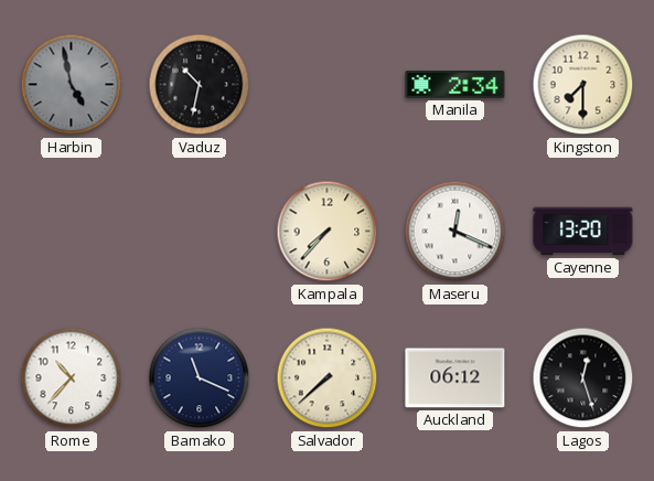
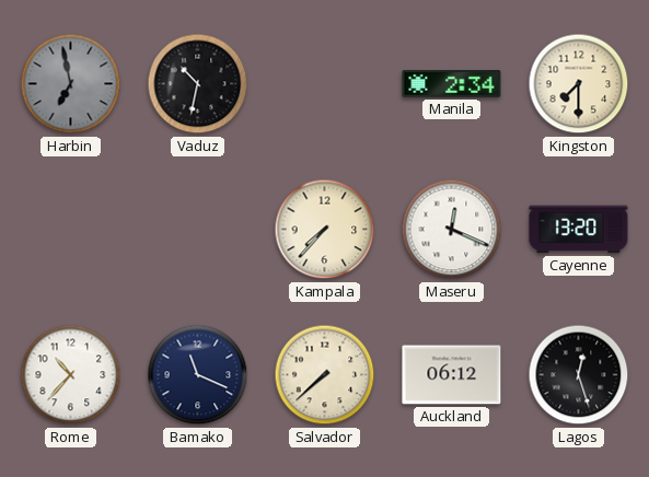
Harbin: 4:58 -> 6:58 (71, 84)
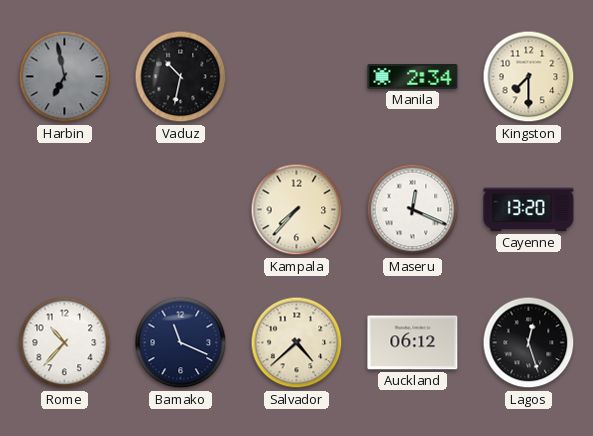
Salvador: 7:38 -> 4:38 (297, 343)
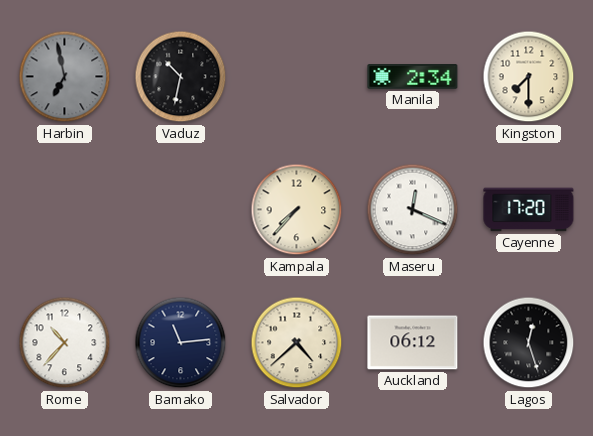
Cayenne: 13:20 -> 17:20 (529, 210)
Bamako: 11:19 -> 11:14 (181, 343)
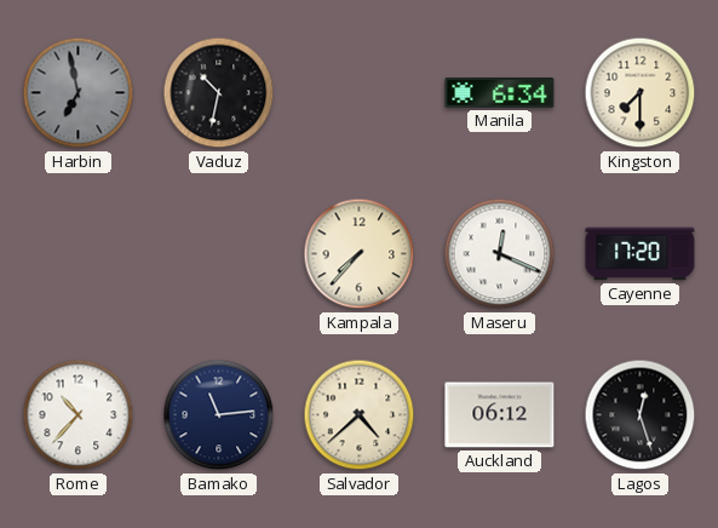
Manila: 2:34 -> 6:34 (500, 93)
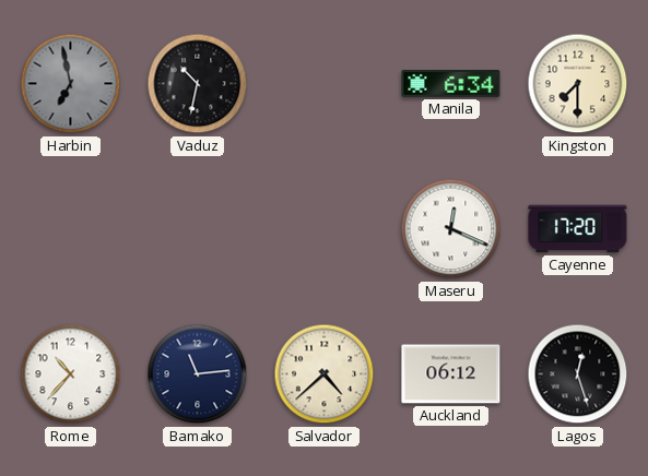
Kampala: 7:37 -> none (360, 254)
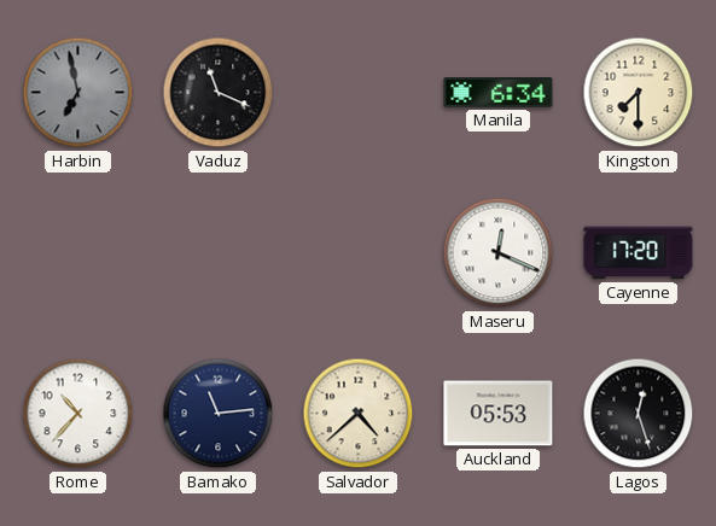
Vaduz: 10:32 -> 11:19 (219, 93)
Auckland: 06:12 -> 05:53 (499, 414)
